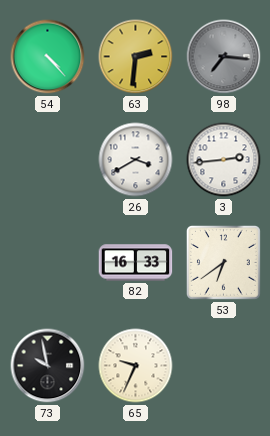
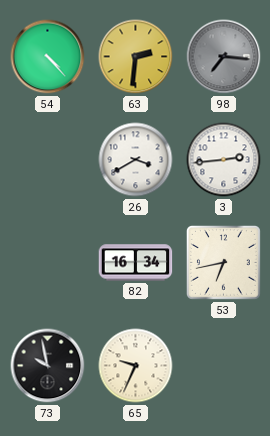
82: 16:33 -> 16:34 (136, 263)
53: 6:39 -> 6:43 (223, 262)
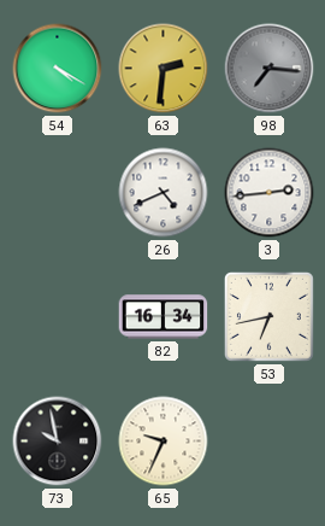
54: 4:23 -> 4:20 (58, 69)
26: 3:40 -> 4:41 (164, 193)
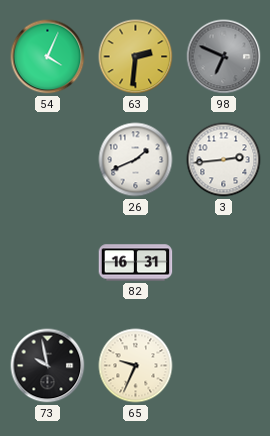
54: 4:20 -> 4:04 (48, 57)
98: 7:16 -> 6:49 (224, 57)
26: 4:41 -> 1:41 (136, 160)
82: 16:34 -> 16:31 (136, 263)
53: 6:43 -> none (268, 316)
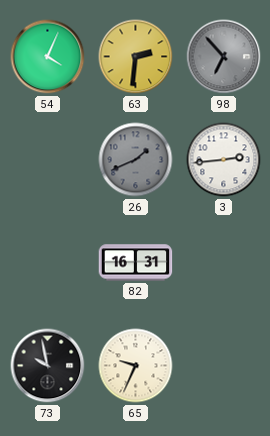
98: 6:49 -> 6:53 (224, 57)
26 dial: white -> grey (136, 160)
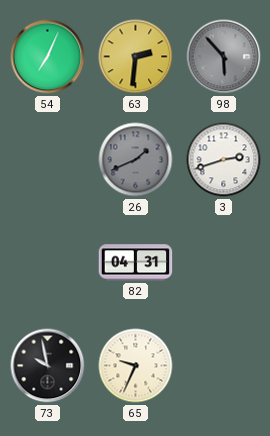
54: 4:04 -> 7:04 (48, 57)
98: 6:53 -> 5:53 (224, 57)
3: 2:44 -> 2:42 (224, 160)
82: 16:31 -> 04:31 (136, 263)
